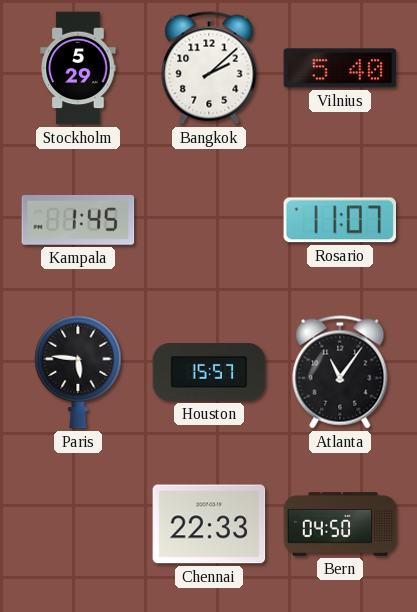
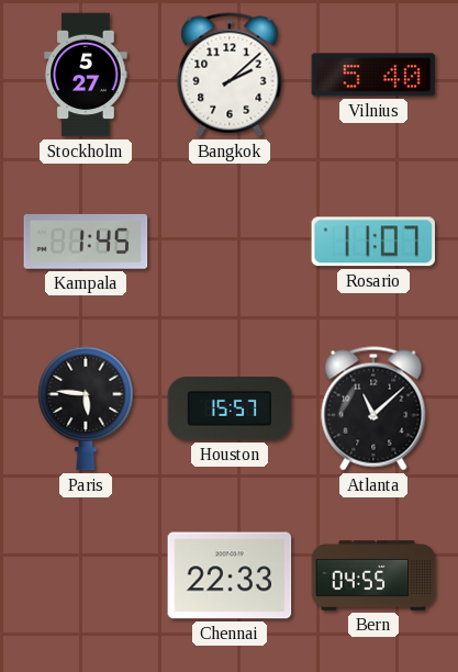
Stockholm: 5:29 -> 5:27 (86, 75)
Atlanta: 11:06 -> 11:08 (373, 408)
Bern: 04:50 -> 04:55 (373, 575)
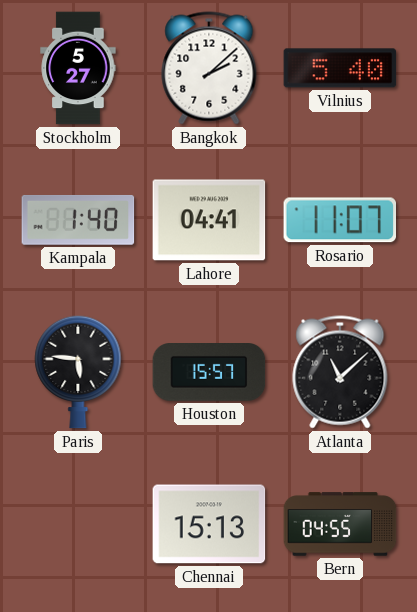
Kampala: 1:45 -> 1:40 (78, 220)
Lahore: none -> 04:41 (209, 220)
Chennai: 22:33 -> 15:13 (209, 524)
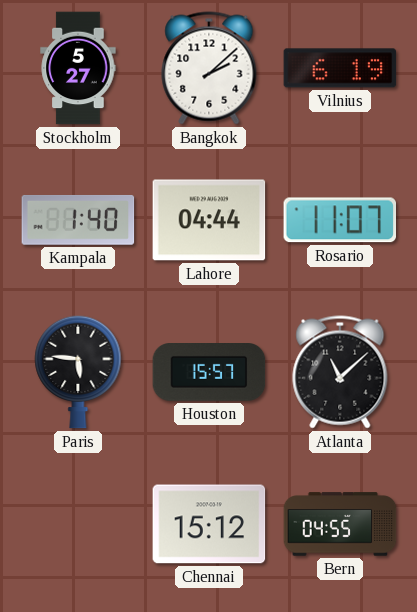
Vilnius: 5:40 -> 6:19 (340, 68)
Lahore: 04:41 -> 04:44 (209, 220)
Chennai: 15:13 -> 15:12 (209, 524)
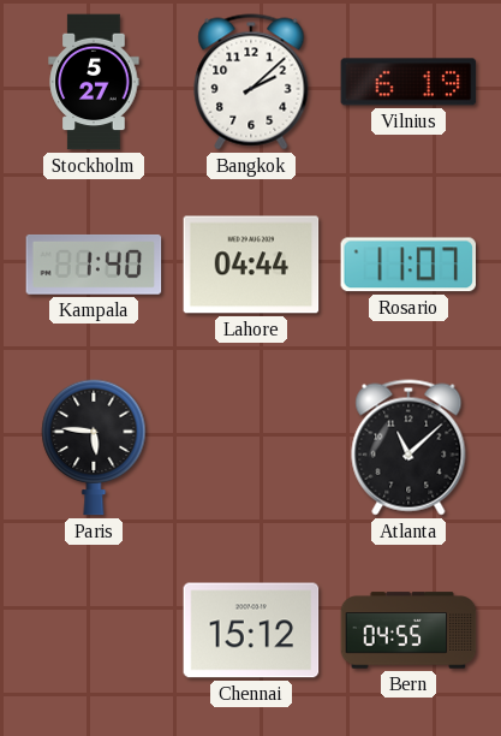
Houston: 15:57 -> none (209, 373)
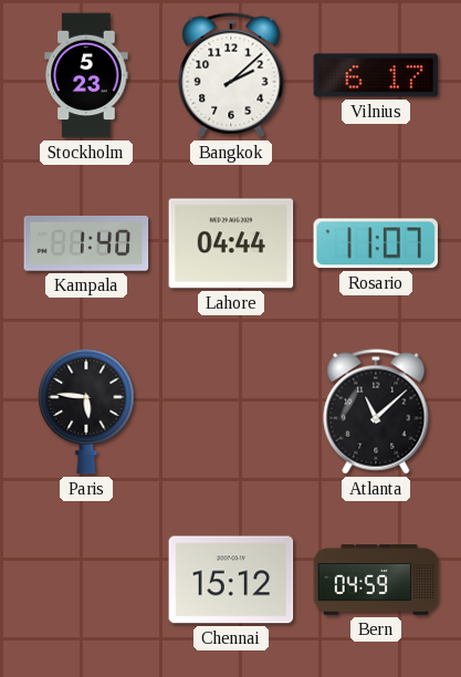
Stockholm: 5:27 -> 5:23 (86, 75)
Vilnius: 6:19 -> 6:17 (376, 75)
Bern: 04:55 -> 04:59 (376, 580)
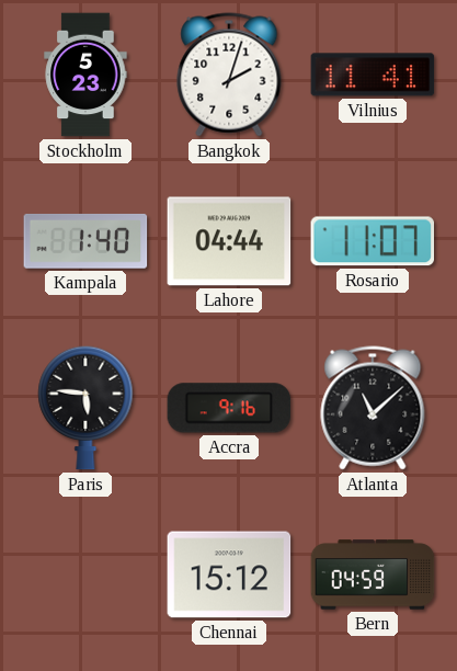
Bangkok: 2:08 -> 2:03 (229, 75)
Vilnius: 6:17 -> 11:41 (373, 75)
Accra: none -> 9:16 (229, 408)
